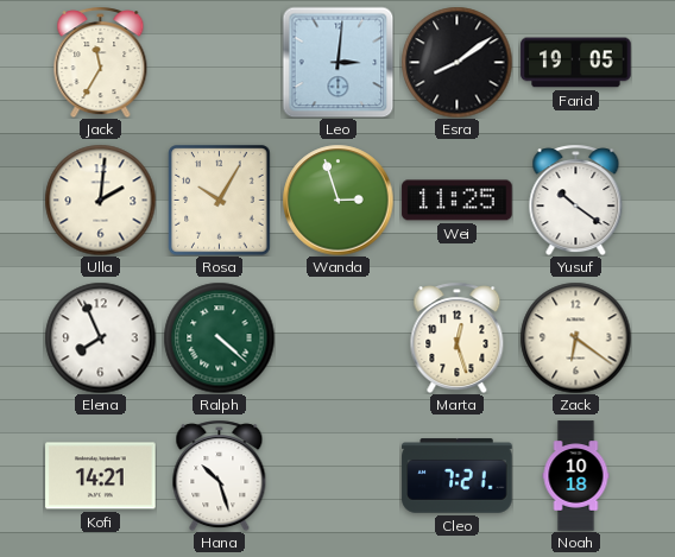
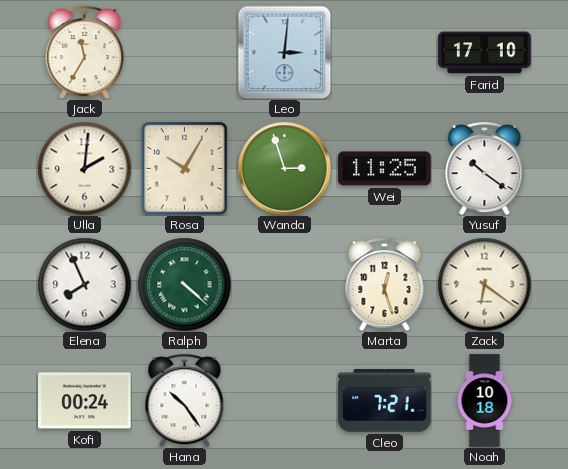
Esra: 8:09 -> none (456, 62)
Farid: 19:05 -> 17:10 (485, 53)
Kofi: 14:21 -> 00:24 (85, 401)
Hana: 10:27 -> 10:24 (185, 400)
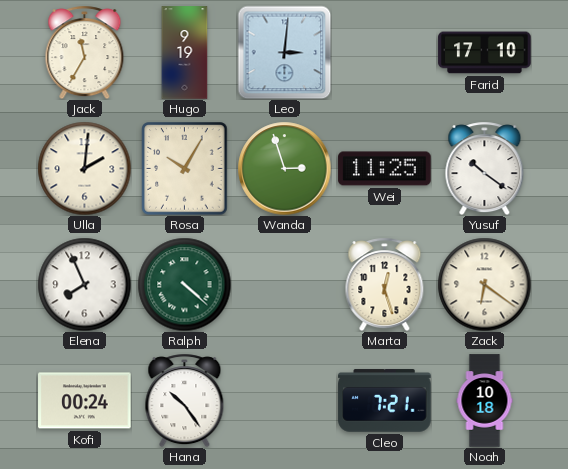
Hugo: none -> 9:19 (185, 53)
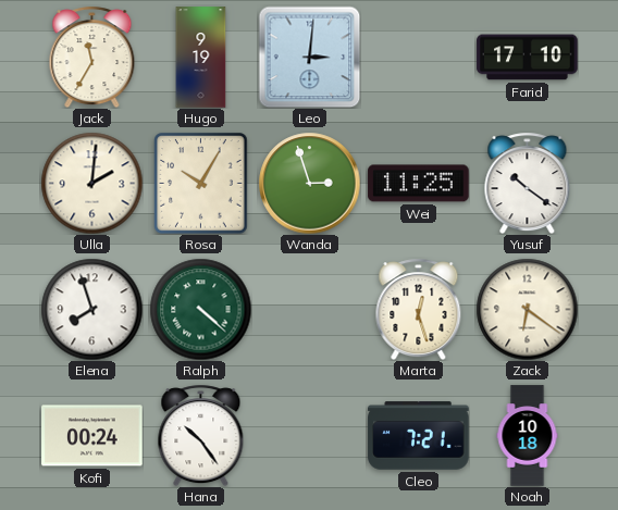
Elena: 7:56 -> 7:57 (91, 309)
